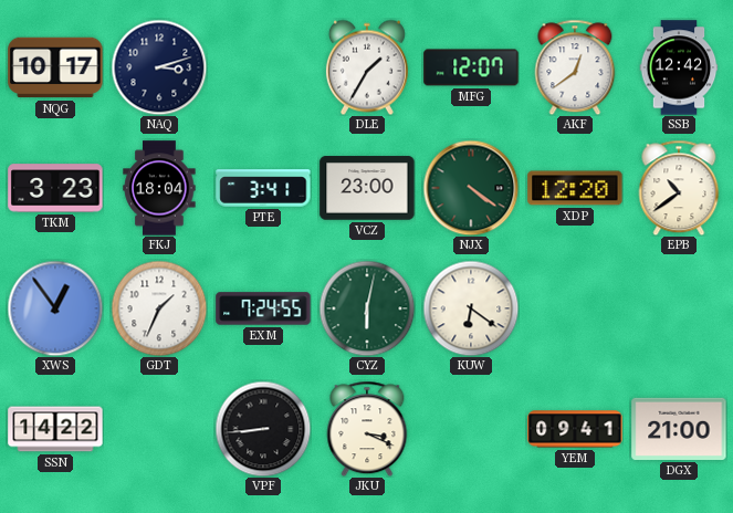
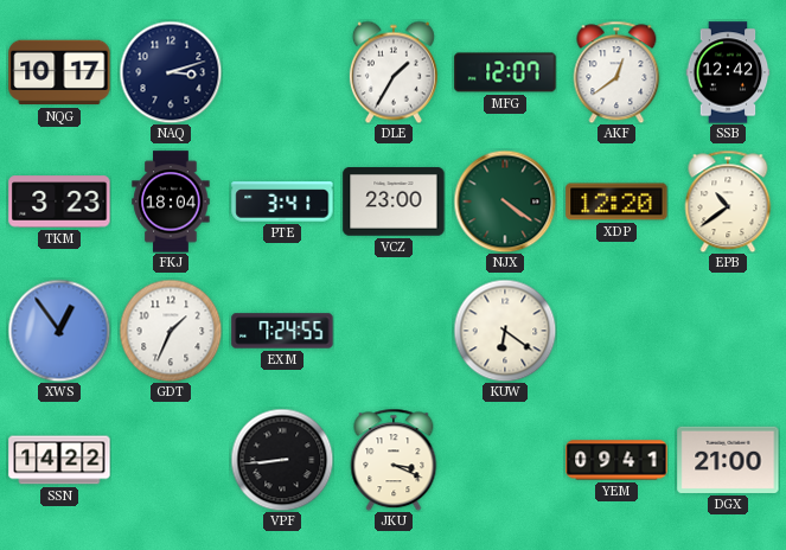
CYZ: 6:02 -> none (367, 308)
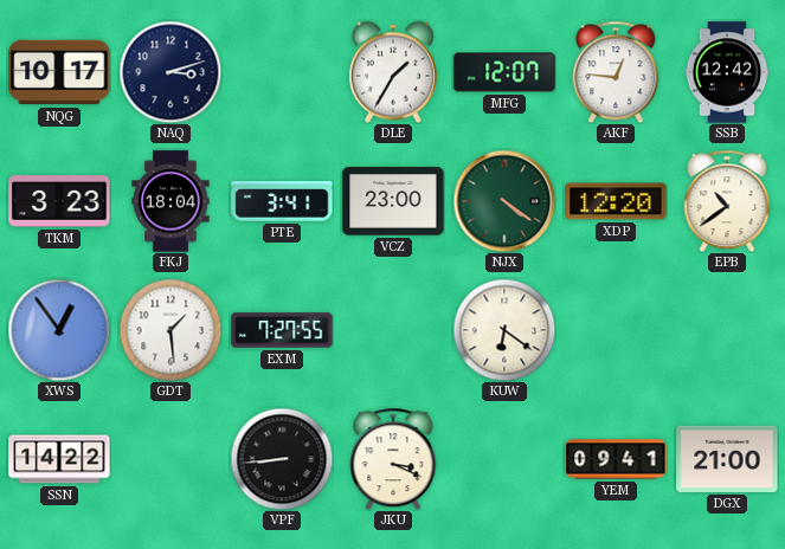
AKF: 12:39 -> 12:46 (616, 72)
GDT: 1:34 -> 1:29 (170, 330)
EXM: 7:24 -> 7:27 (282, 330)
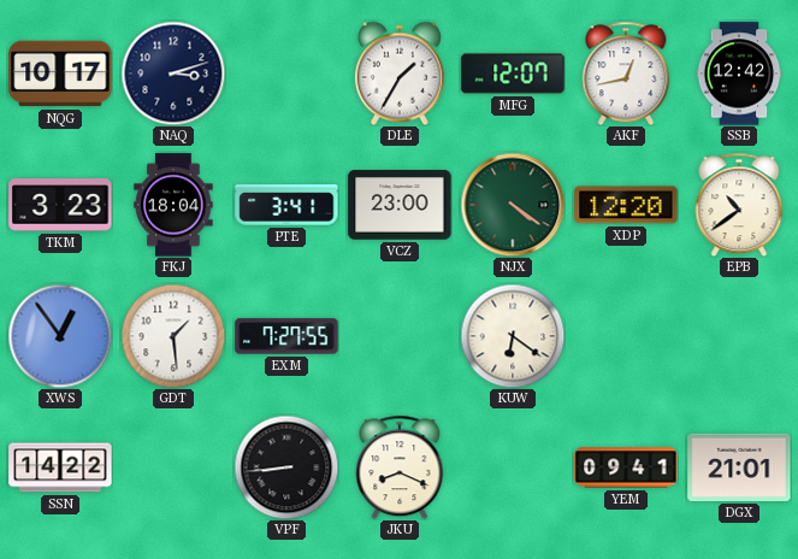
AKF: 12:46 -> 12:43 (626, 73)
JKU: 3:19 -> 8:19 (400, 467)
DGX: 21:00 -> 21:01 (739, 467)
